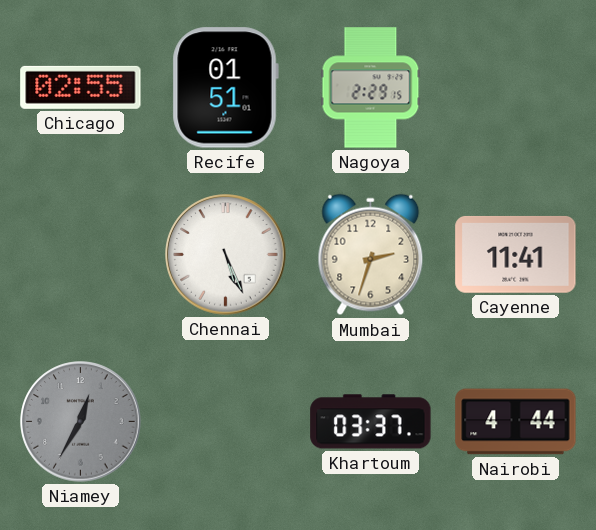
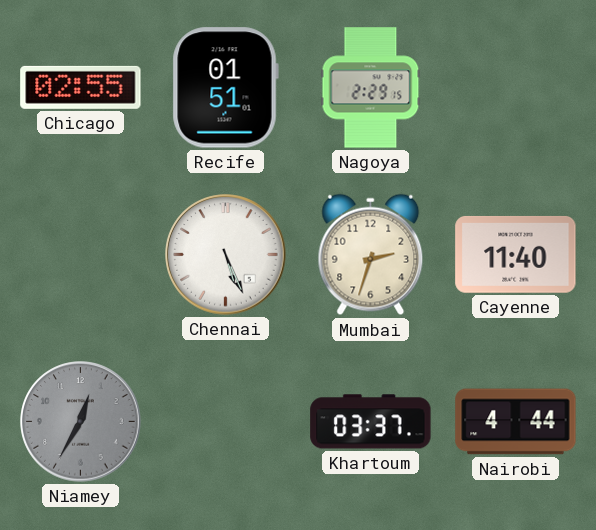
Cayenne: 11:41 -> 11:40 (516, 254)
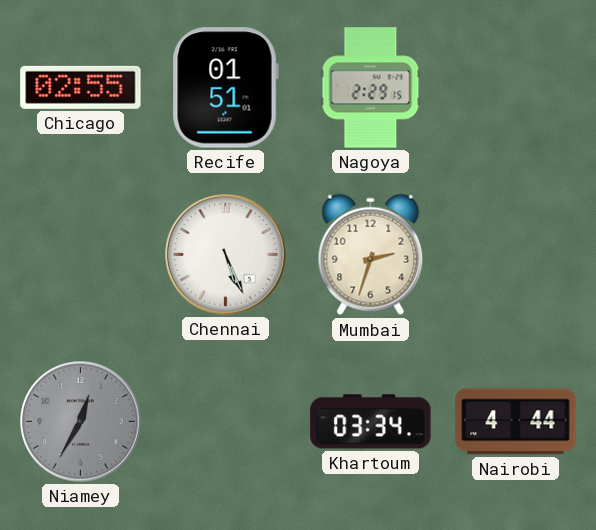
Cayenne: 11:40 -> none (516, 254)
Khartoum: 03:37 -> 03:34 (371, 422)
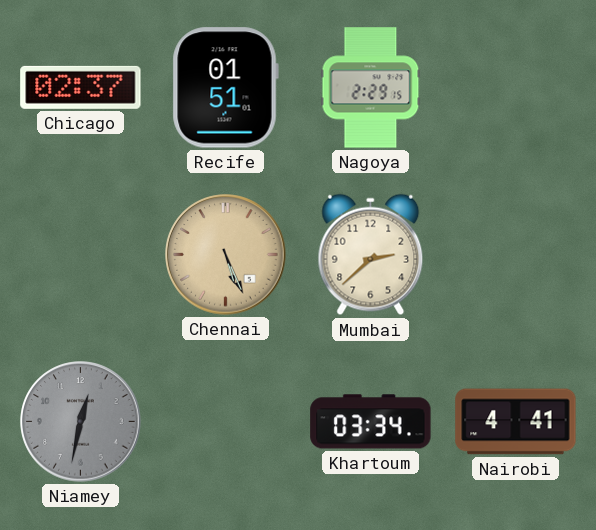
Chicago: 02:55 -> 02:37 (81, 87)
Chennai dial: white -> champagne (226, 255)
Mumbai: 2:33 -> 2:38 (371, 255)
Niamey: 12:35 -> 12:32 (81, 422)
Nairobi: 4:44 -> 4:41 (516, 422)
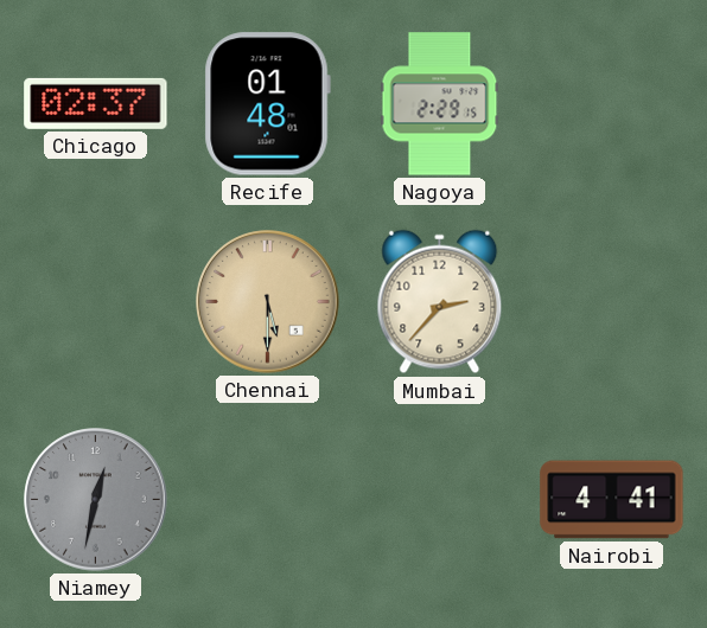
Recife: 01:51 -> 01:48 (267, 104)
Chennai: 5:26 -> 5:30 (268, 302)
Mumbai: 2:38 -> 2:37 (440, 302)
Khartoum: 03:34 -> none (371, 422)
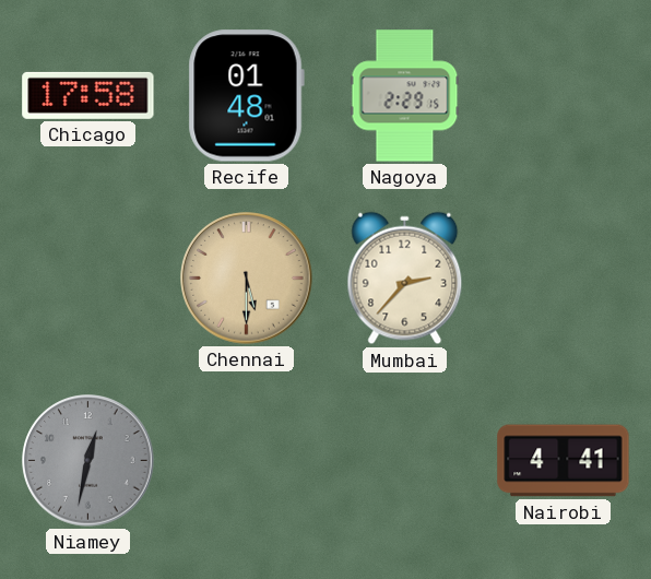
Chicago: 02:37 -> 17:58 (88, 95)
